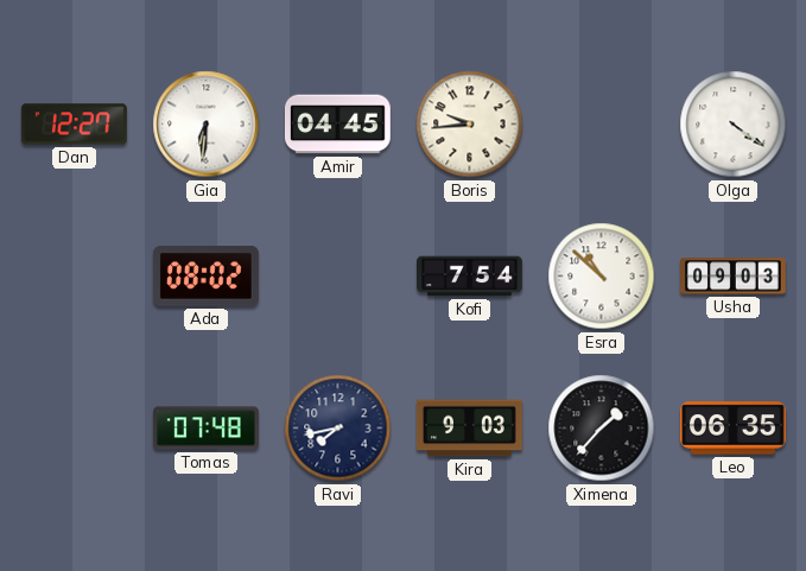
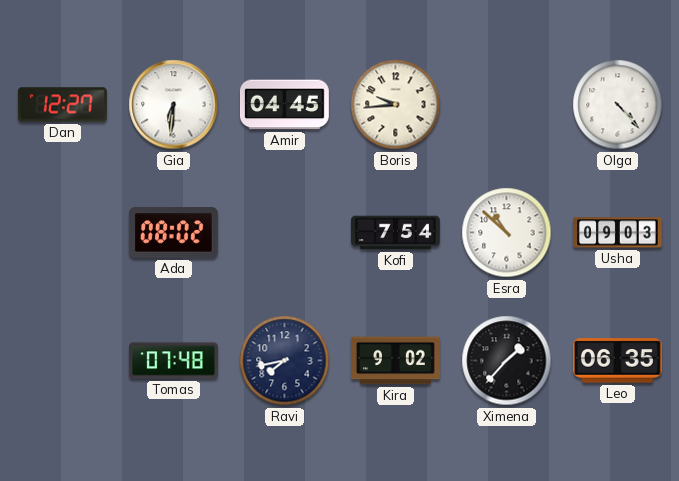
Olga: 4:21 -> 4:23 (618, 105)
Kira: 9:03 -> 9:02 (395, 361)
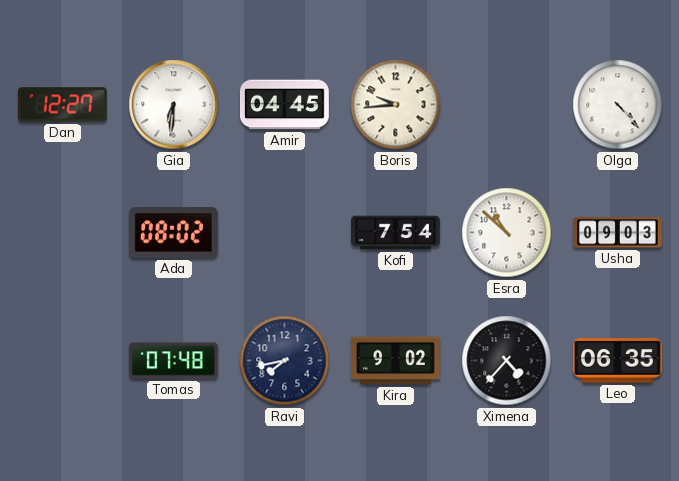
Ximena: 1:37 -> 4:37 (507, 361)
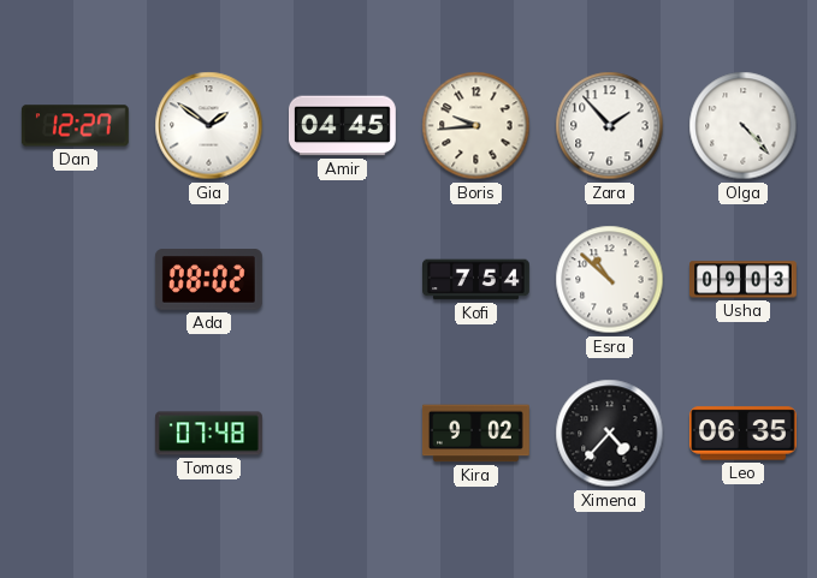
Gia: 6:31 -> 1:51 (209, 126)
Zara: none -> 1:53 (610, 126)
Ravi: 7:43 -> none (285, 361)
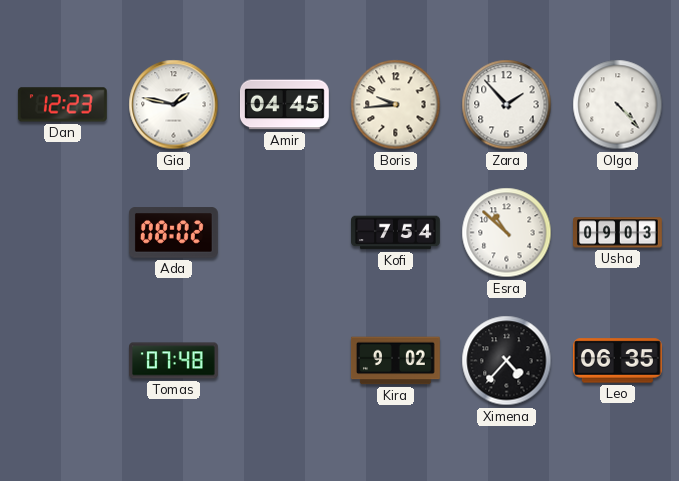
Dan: 12:27 -> 12:23 (62, 105)
Gia: 1:51 -> 1:47 (174, 105)
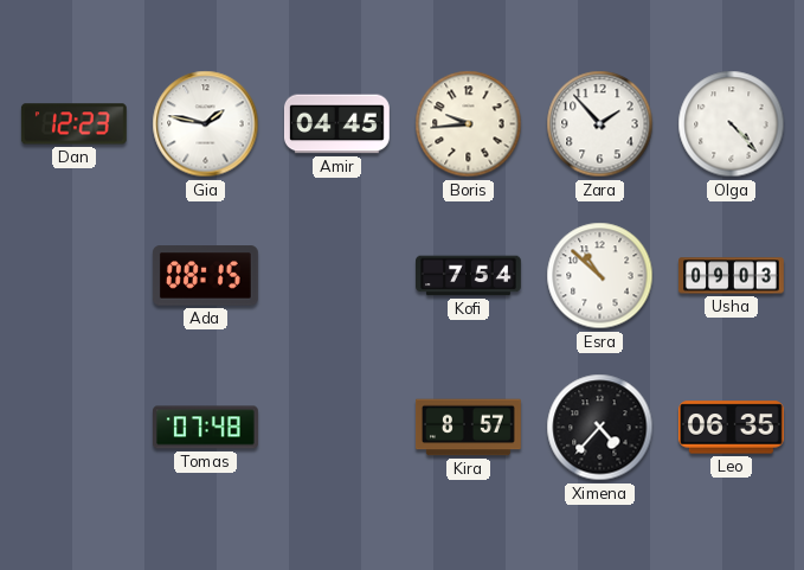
Ada: 08:02 -> 08:15 (205, 276)
Kira: 9:02 -> 8:57 (468, 428)
